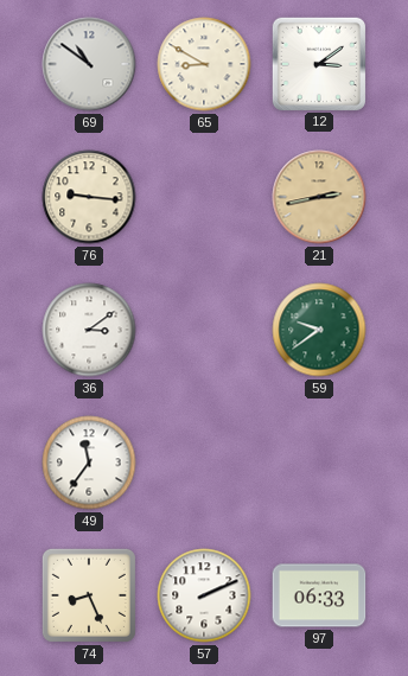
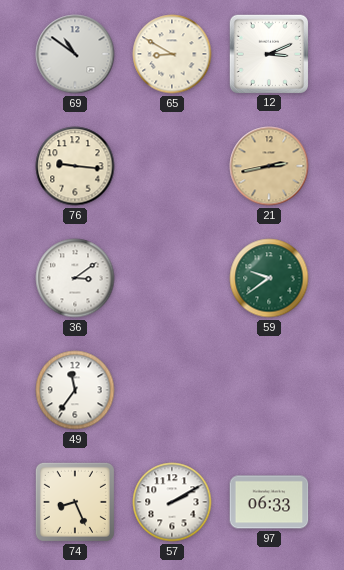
12: 3:09 -> 3:11 (268, 53)
57: 2:11 -> 2:10 (172, 502)
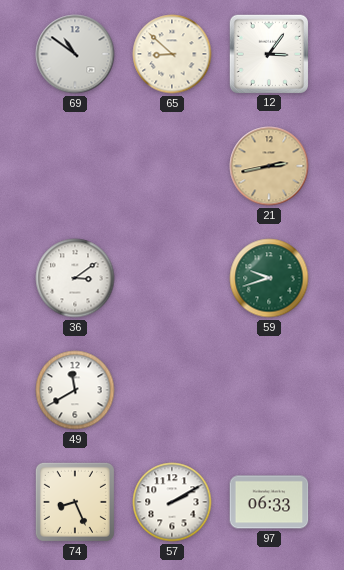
65: 8:50 -> 8:52 (172, 54)
12: 3:11 -> 3:06 (268, 53)
76: 9:16 -> none (75, 166)
59: 9:39 -> 9:42 (269, 278)
49: 11:36 -> 11:40 (75, 390)
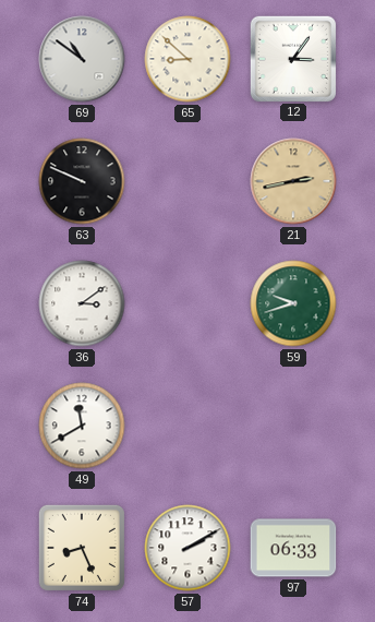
63: none -> 9:49 (82, 181)
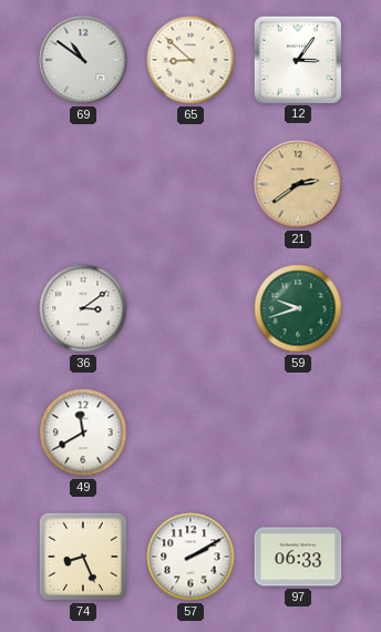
63: 9:49 -> none (82, 181)
21: 2:43 -> 2:39 (298, 184)
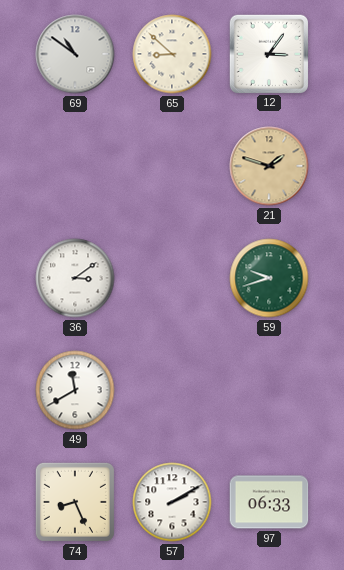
21: 2:39 -> 1:48 (269, 166)
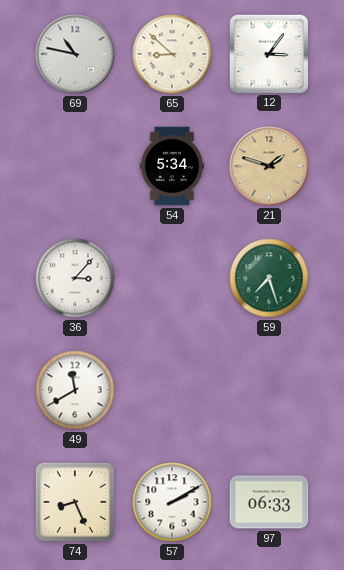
69: 10:51 -> 10:47 (75, 54)
54: none -> 5:34 (172, 166)
36: 3:09 -> 3:07 (75, 278)
59: 9:42 -> 7:27 (269, 278)
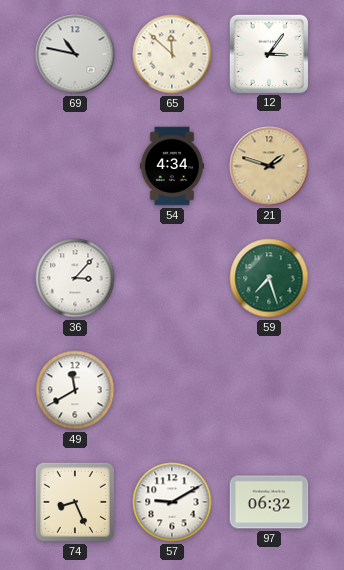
65: 8:52 -> 11:52 (172, 54)
54: 5:34 -> 4:34 (172, 166)
57: 2:10 -> 9:10 (172, 502)
97: 06:33 -> 06:32 (269, 502)
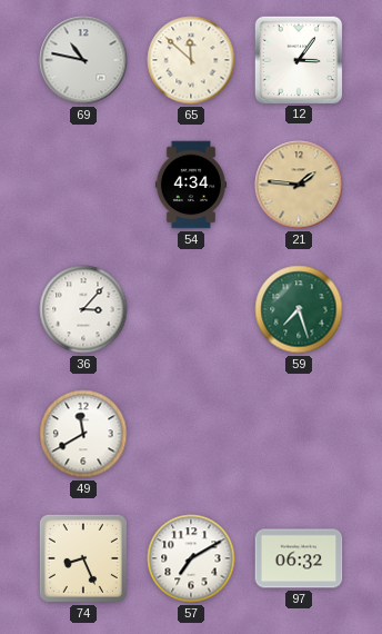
21: 1:48 -> 1:46 (299, 185)
57: 9:10 -> 7:10 (191, 558)
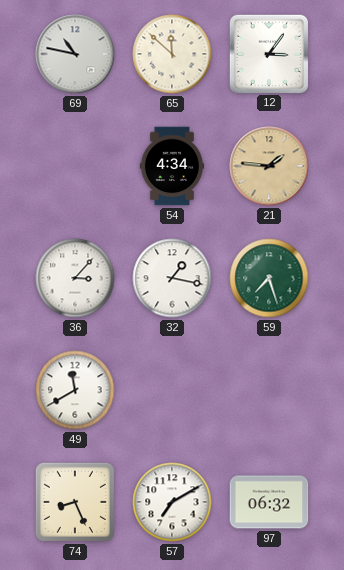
32: none -> 1:17 (172, 278)
